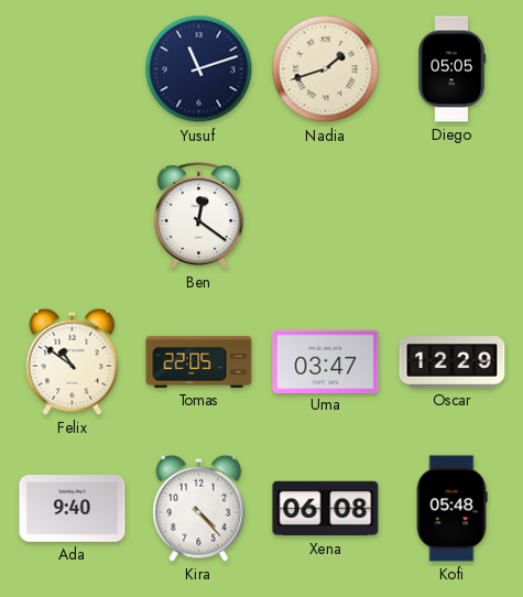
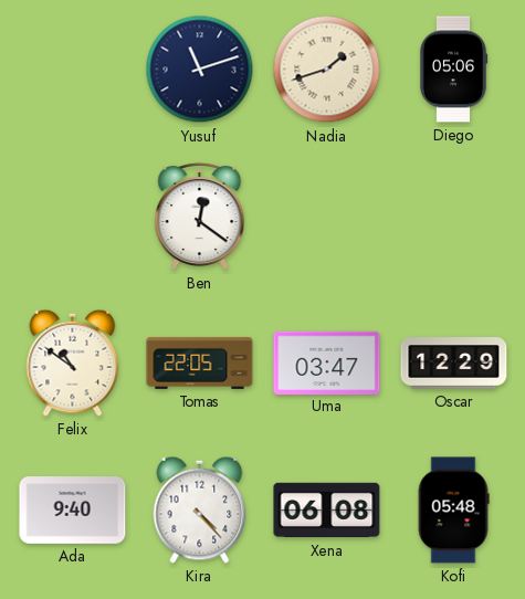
Diego: 05:05 -> 05:06 (453, 70)
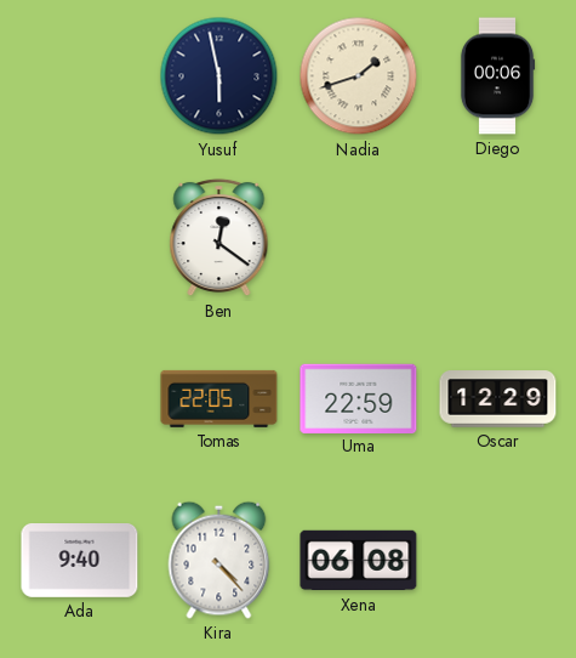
Yusuf: 11:12 -> 5:58 (219, 76)
Diego: 05:06 -> 00:06 (497, 76)
Felix: 10:51 -> none (73, 362)
Uma: 03:47 -> 22:59 (359, 398)
Kofi: 05:48 -> none (453, 511)
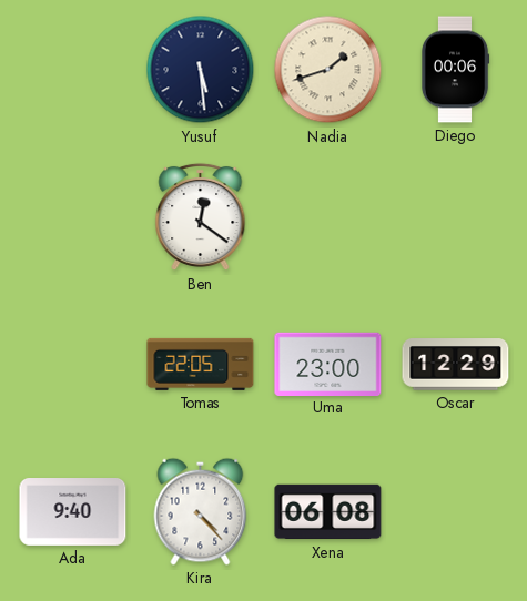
Yusuf: 5:58 -> 5:29 (201, 70)
Uma: 22:59 -> 23:00 (328, 364)
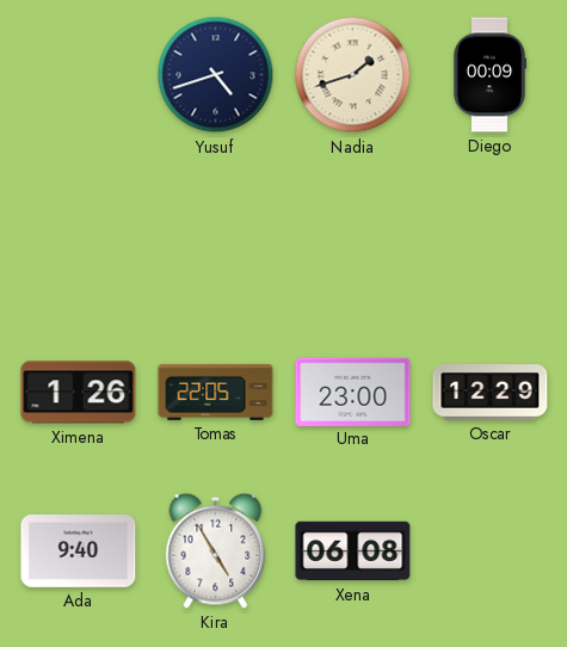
Yusuf: 5:29 -> 4:42 (216, 75)
Diego: 00:06 -> 00:09 (489, 75)
Ben: 12:21 -> none (201, 217)
Ximena: none -> 1:26 (79, 393)
Kira: 4:23 -> 4:55 (216, 550)
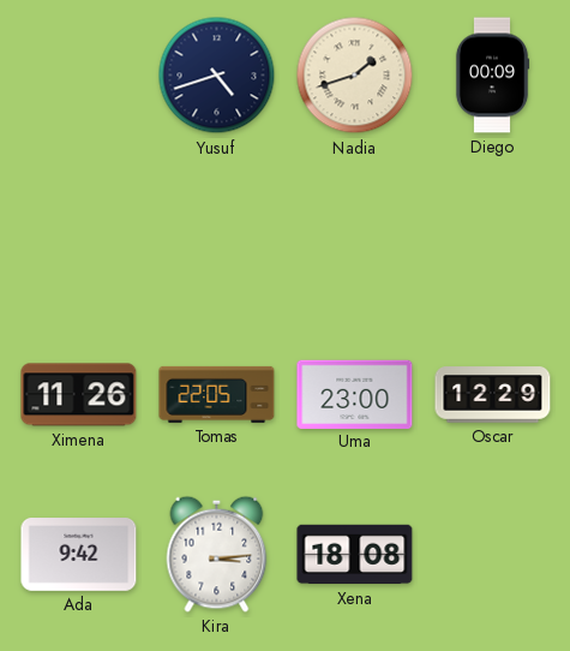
Ximena: 1:26 -> 11:26 (79, 395)
Ada: 9:40 -> 9:42 (79, 555)
Kira: 4:55 -> 3:14 (217, 554)
Xena: 06:08 -> 18:08 (355, 555)
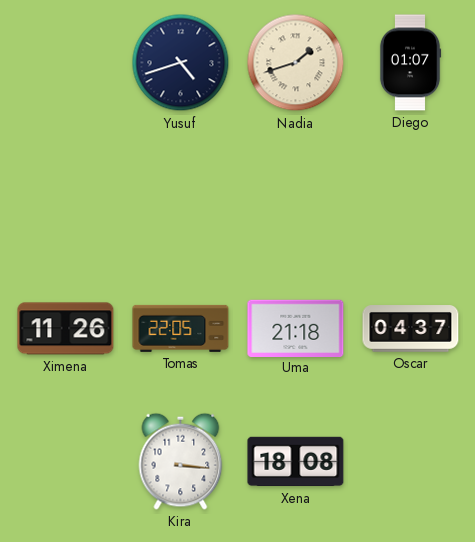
Diego: 00:09 -> 01:07 (410, 63)
Uma: 23:00 -> 21:18 (296, 328)
Oscar: 12:29 -> 04:37 (411, 329)
Ada: 9:42 -> none (79, 555)
Kira: 3:14 -> 3:16 (181, 461)
